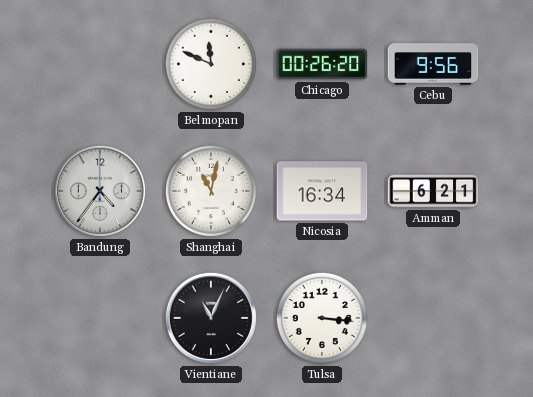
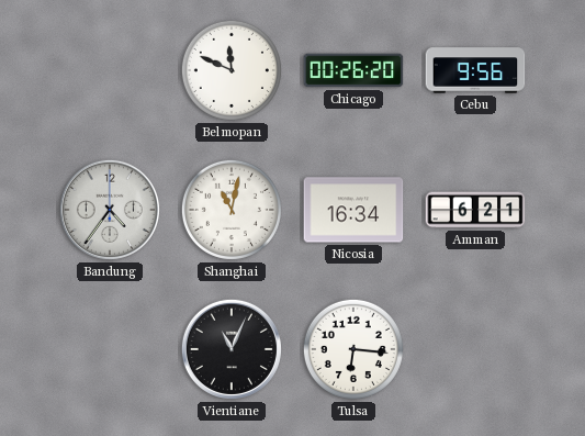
Tulsa: 3:16 -> 6:16 (353, 349)
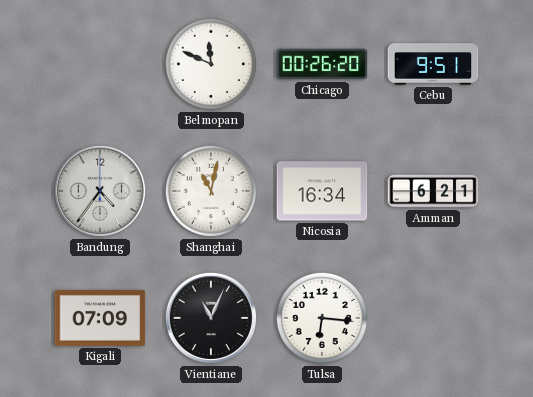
Cebu: 9:56 -> 9:51 (433, 64)
Kigali: none -> 07:09 (100, 318)
